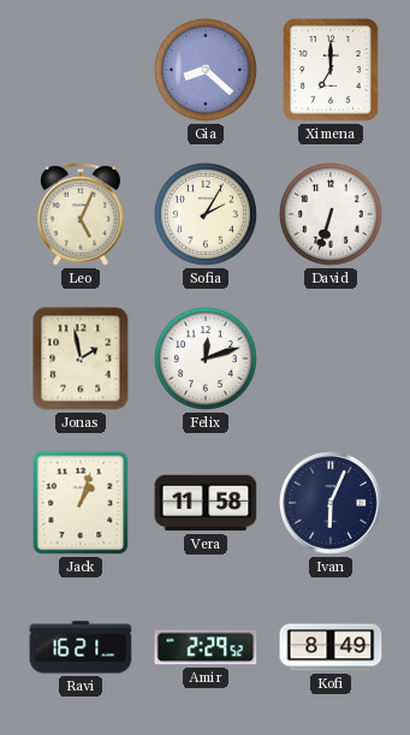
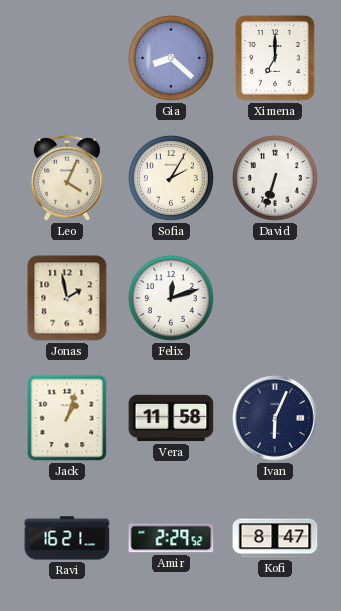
Leo: 5:04 -> 4:04 (67, 178)
Kofi: 8:49 -> 8:47 (275, 538)
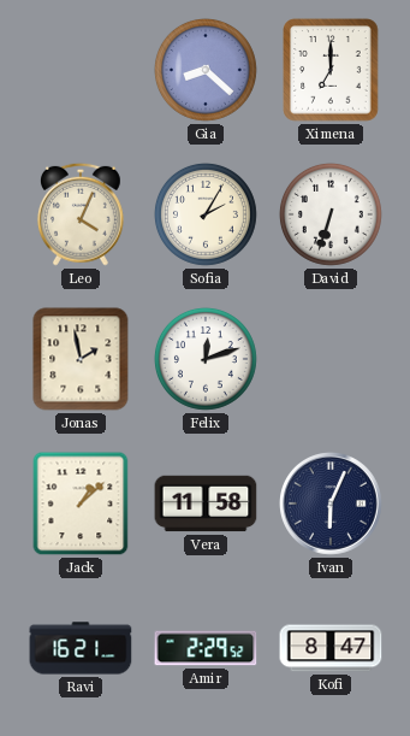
Jack: 1:03 -> 1:08 (81, 504)
